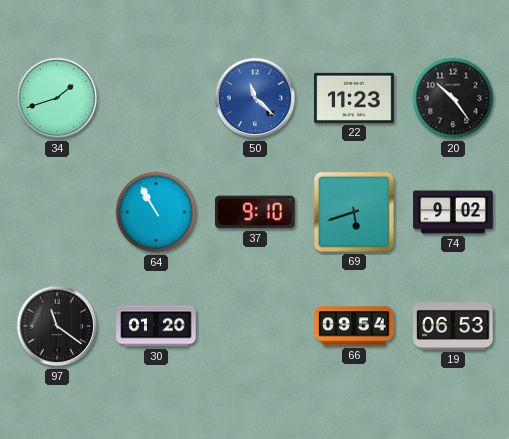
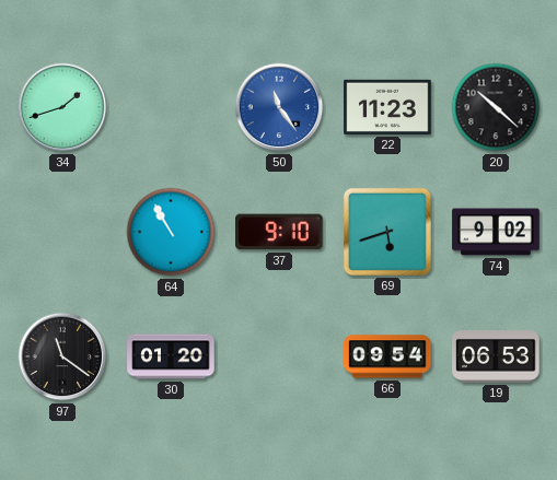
50: 11:22 -> 11:24 (279, 107)
20: 10:24 -> 10:22 (496, 107)
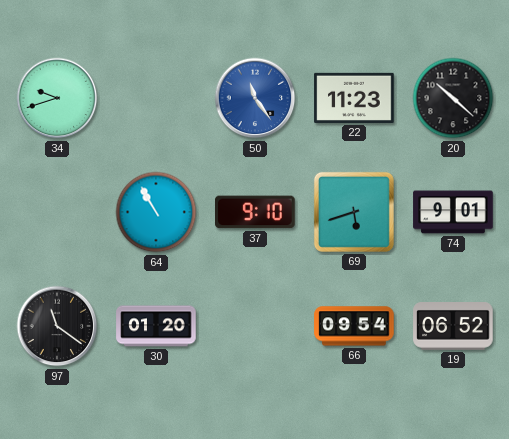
34: 1:42 -> 9:42 (57, 98)
74: 9:02 -> 9:01 (453, 212)
19: 06:53 -> 06:52 (453, 327)
